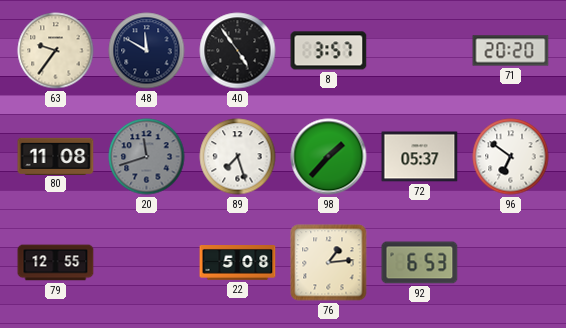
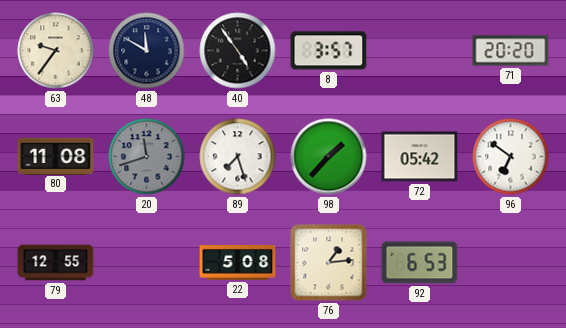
72: 05:37 -> 05:42 (420, 157)
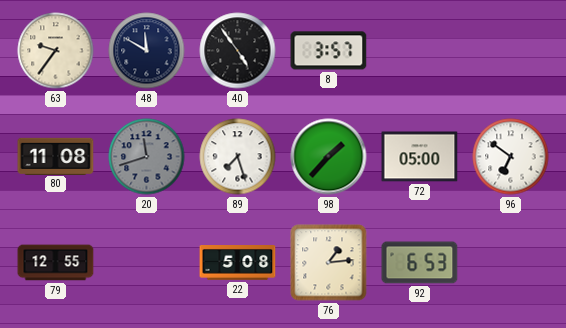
71: 20:20 -> none (511, 51)
72: 05:42 -> 05:00 (420, 157)
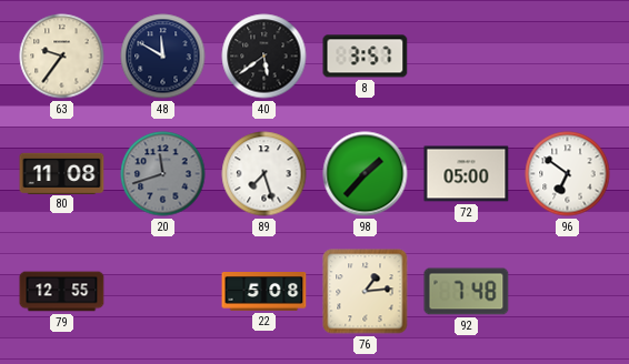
40: 4:54 -> 5:39 (264, 57)
92: 6:53 -> 7:48 (467, 292)
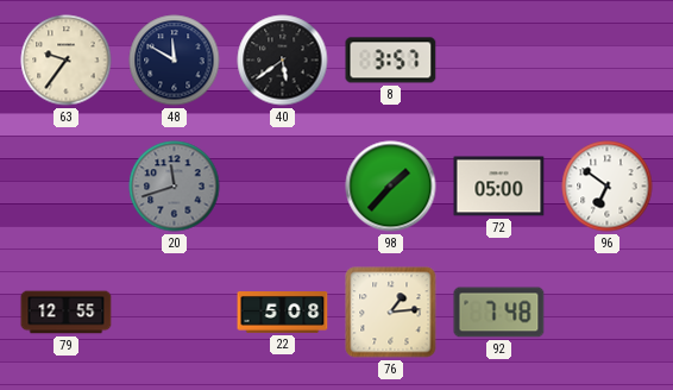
80: 11:08 -> none (62, 173)
89: 7:27 -> none (264, 174)
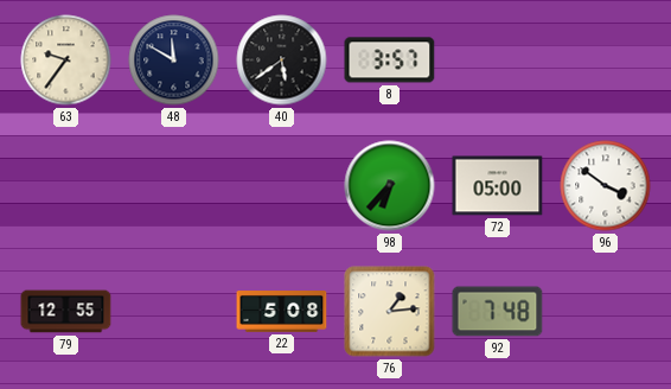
20: 11:42 -> none (175, 187)
98: 1:37 -> 6:37 (390, 186)
96: 6:51 -> 3:51 (606, 186)
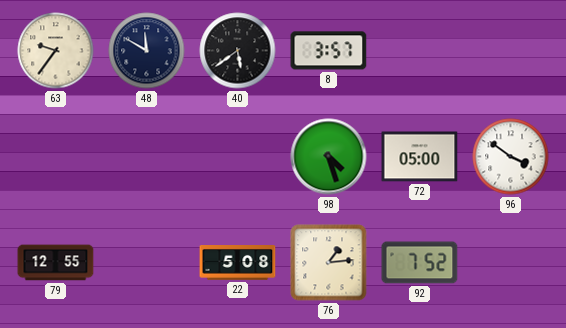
98: 6:37 -> 4:27 (329, 157)
92: 7:48 -> 7:52 (420, 263)
